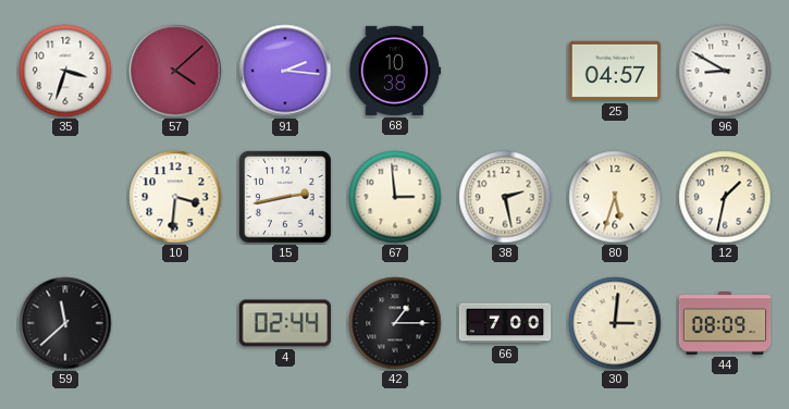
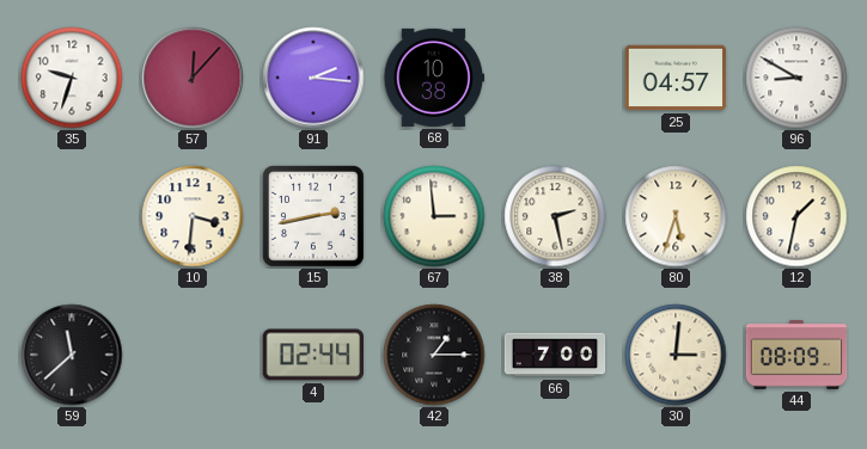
35: 3:33 -> 9:33 (72, 78)
57: 4:08 -> 12:07 (193, 78)
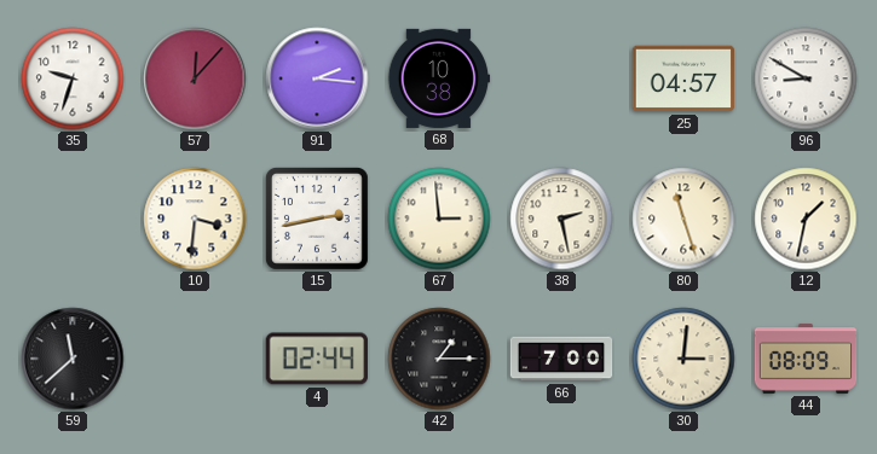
80: 5:33 -> 11:27 (683, 219)
